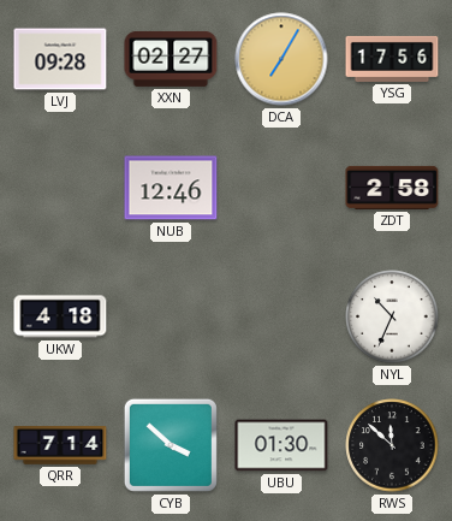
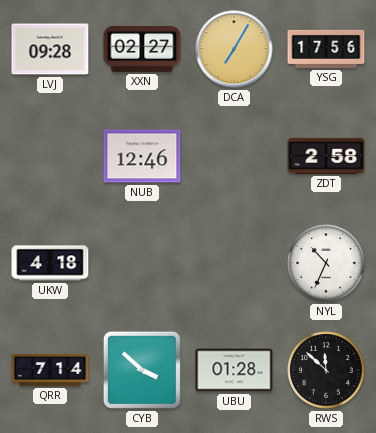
UBU: 01:30 -> 01:28 (234, 370)
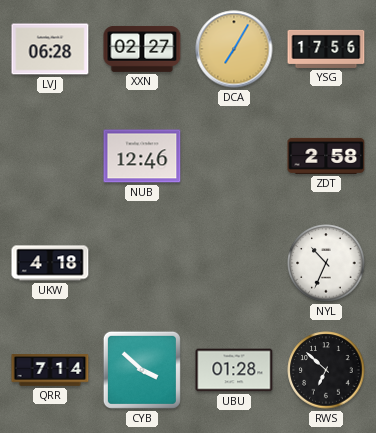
LVJ: 09:28 -> 06:28 (50, 49)
RWS: 11:52 -> 6:52 (326, 370)
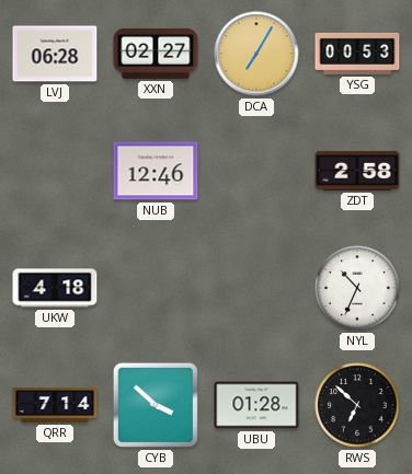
YSG: 17:56 -> 00:53 (357, 54)
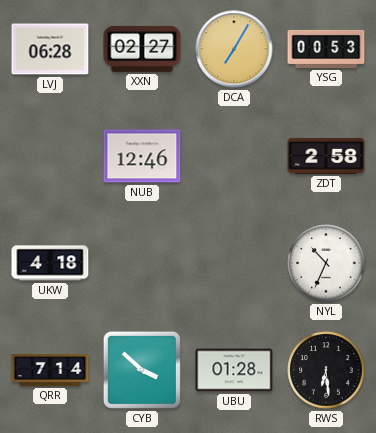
RWS: 6:52 -> 6:29 (326, 370)
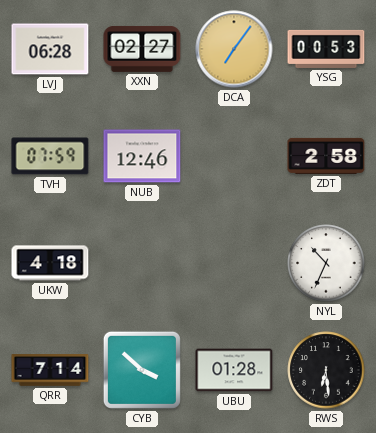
DCA: 7:05 -> 7:06 (234, 49)
TVH: none -> 07:59 (50, 156)
